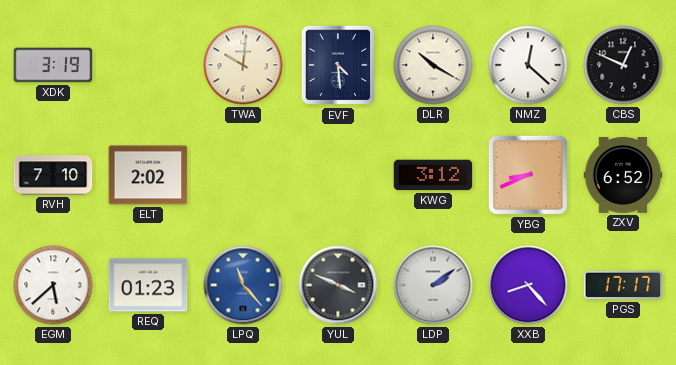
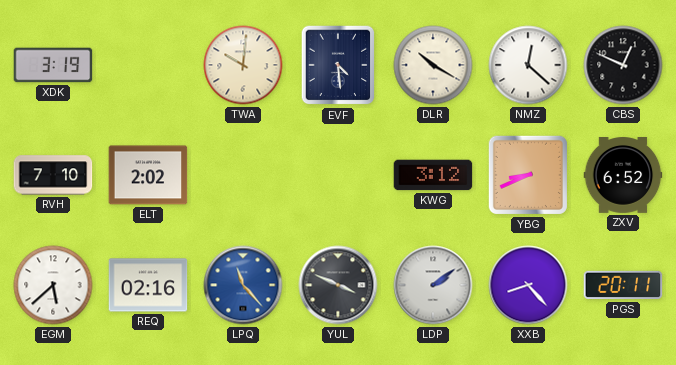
REQ: 01:23 -> 02:16 (148, 285)
PGS: 17:17 -> 20:11 (623, 285)
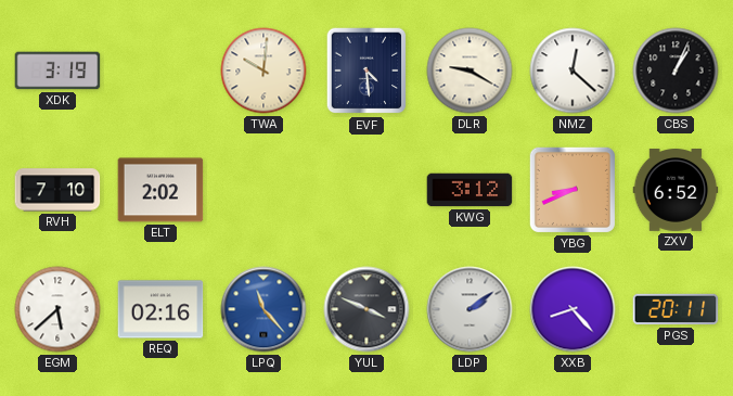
DLR: 10:20 -> 9:20 (470, 71)
CBS: 12:49 -> 1:04 (676, 71)
